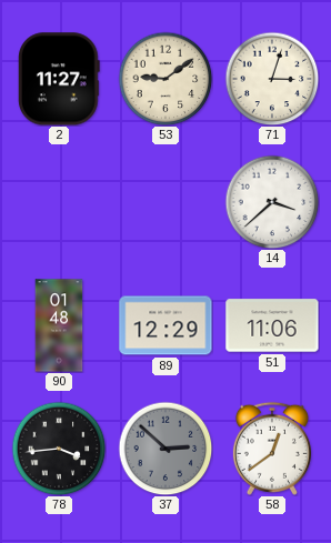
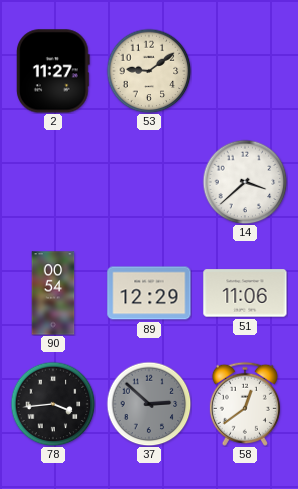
71: 3:03 -> none (272, 79)
90: 01:48 -> 00:54 (53, 293)
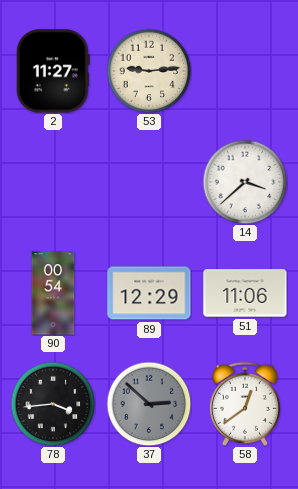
53: 9:09 -> 9:14 (149, 71)
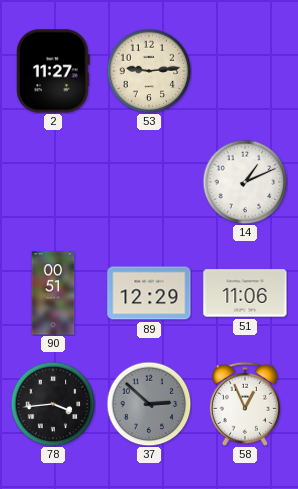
14: 3:38 -> 1:11 (245, 182)
90: 00:54 -> 00:51 (53, 293)
58: 12:39 -> 12:56 (245, 404)
